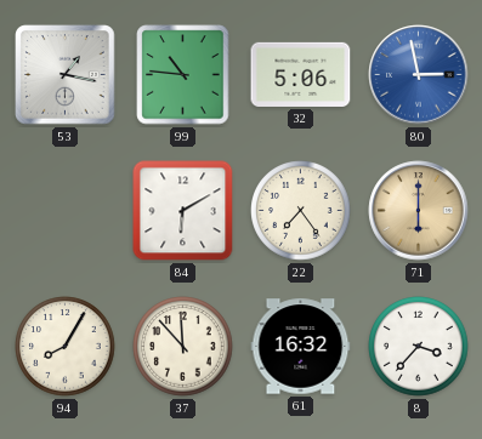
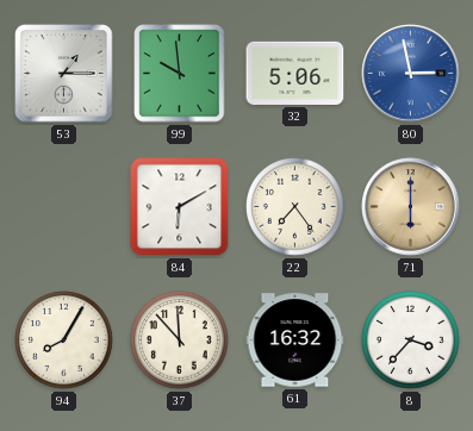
53: 1:17 -> 1:15 (64, 74)
99: 10:46 -> 9:59 (180, 74)
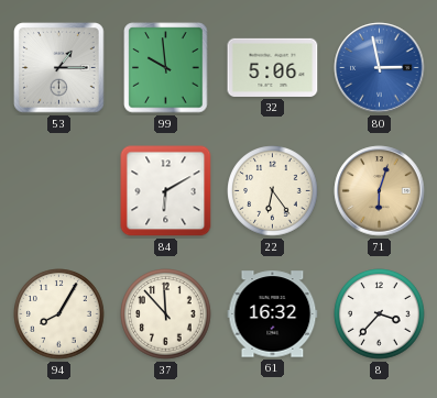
22: 7:24 -> 6:24 (273, 191)
71: 6:00 -> 6:03 (380, 191)
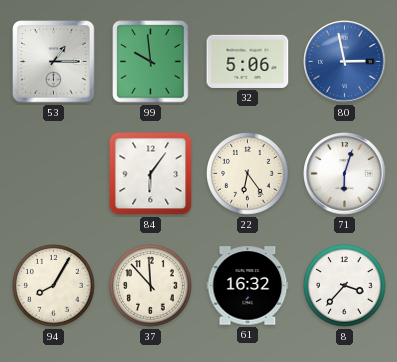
84: 6:10 -> 6:06 (151, 174)
71 dial: champagne -> white (345, 174)
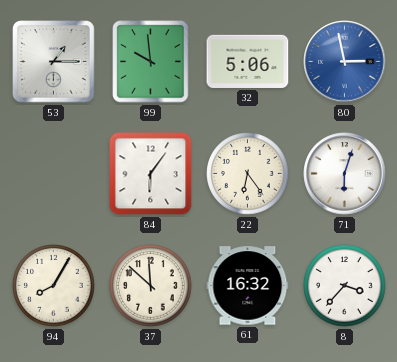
37: 11:53 -> 11:52 (151, 286)
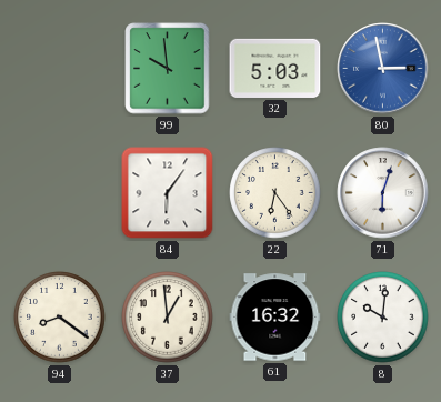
53: 1:15 -> none (54, 62)
32: 5:06 -> 5:03 (275, 68)
94: 8:05 -> 8:21 (60, 318)
37: 11:52 -> 12:59 (168, 318)
8: 3:37 -> 10:01 (383, 318)
